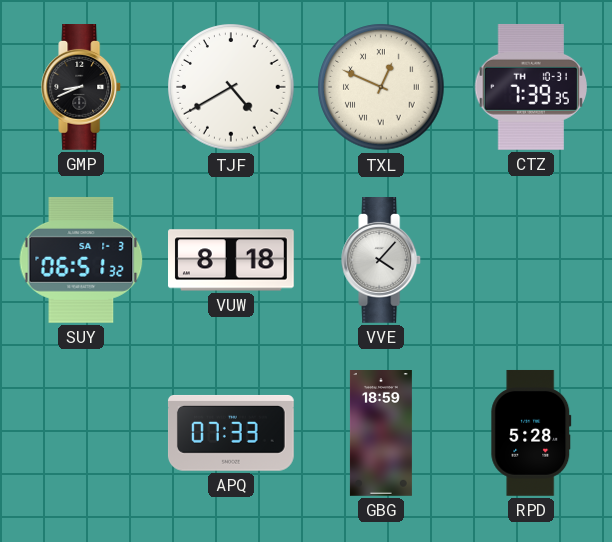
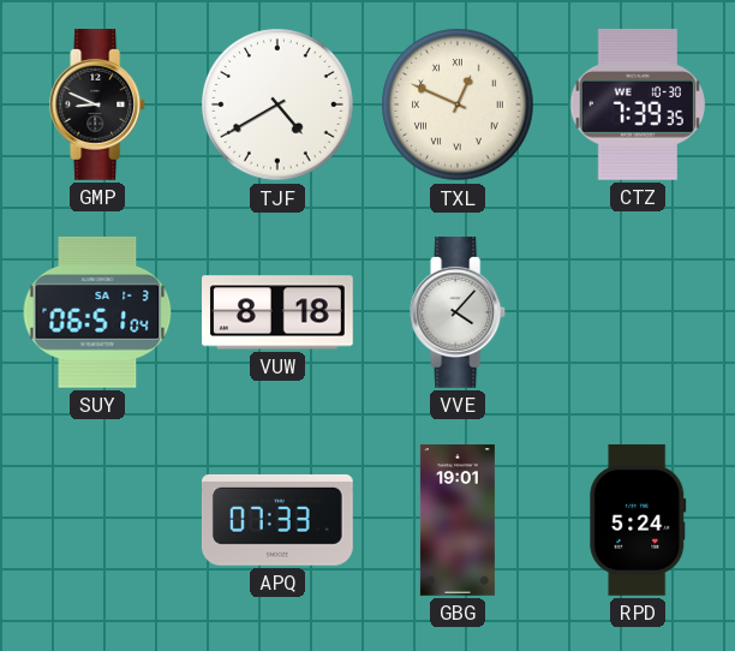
GMP: 8:41 -> 8:49 (98, 106)
CTZ date: TH 10-31 -> WE 10-30 (638, 104)
SUY: 06:51:32 -> 06:51:04 (97, 312)
GBG: 18:59 -> 19:01 (458, 521)
RPD: 5:28 -> 5:24 (638, 520)
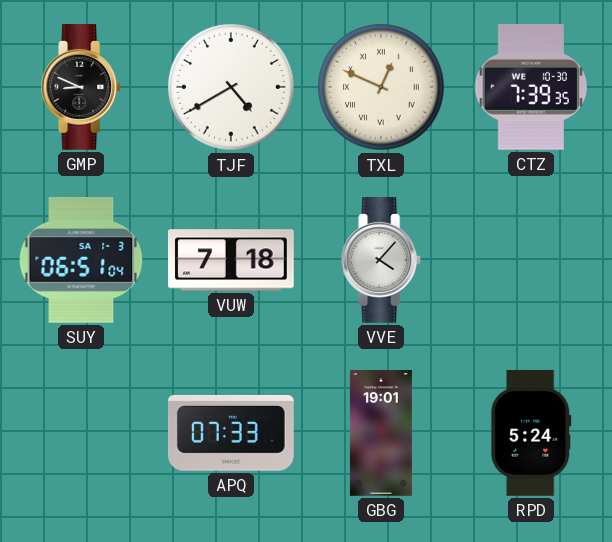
VUW: 8:18 -> 7:18 (232, 260)
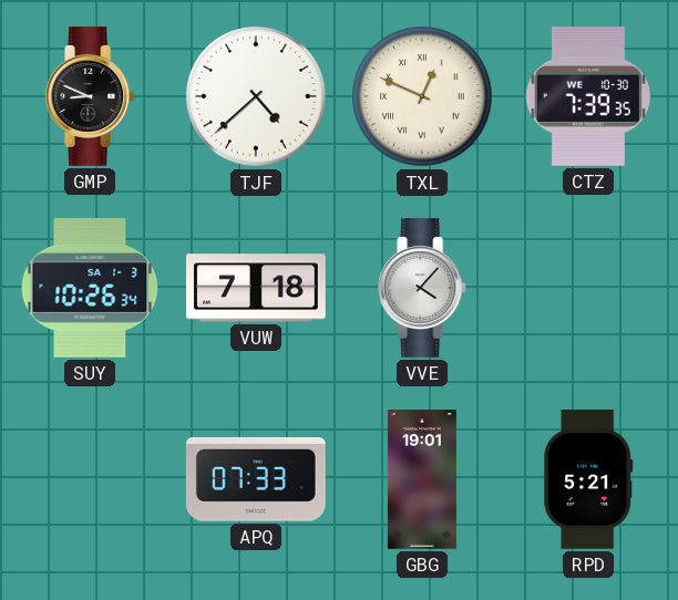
TJF: 4:40 -> 4:38 (256, 96)
SUY: 06:51 -> 10:26 (90, 288)
RPD: 5:24 -> 5:21 (588, 479)
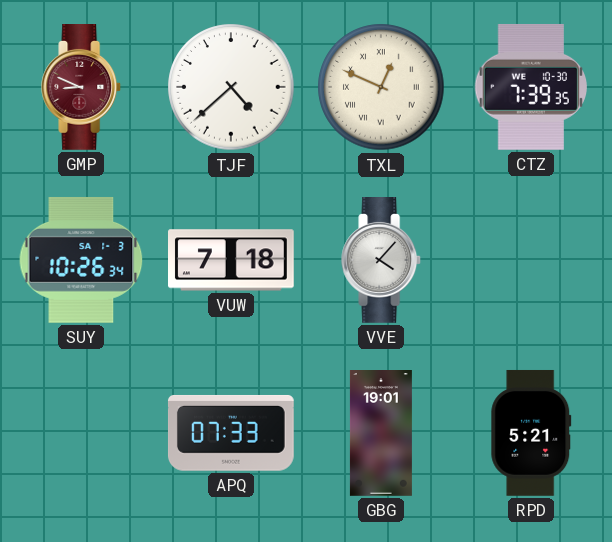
GMP dial: black -> burgundy (82, 88)
